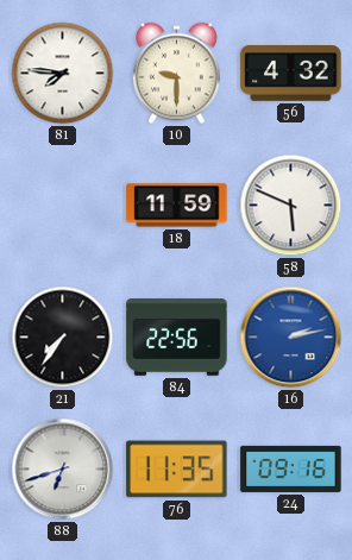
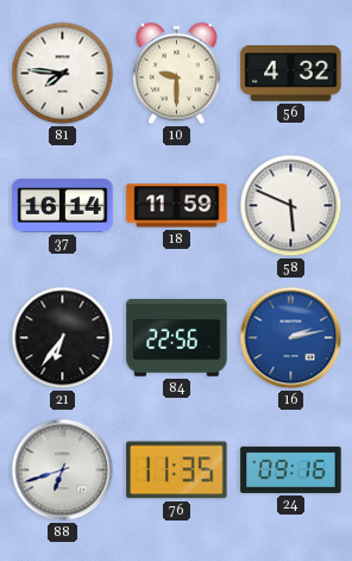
37: none -> 16:14 (63, 205)
21: 7:36 -> 6:36 (63, 338)
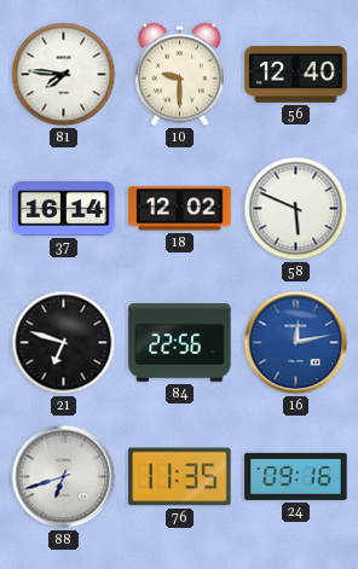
56: 4:32 -> 12:40 (296, 75)
18: 11:59 -> 12:02 (180, 209)
21: 6:36 -> 6:48 (64, 343)
16: 2:13 -> 12:13 (296, 343)
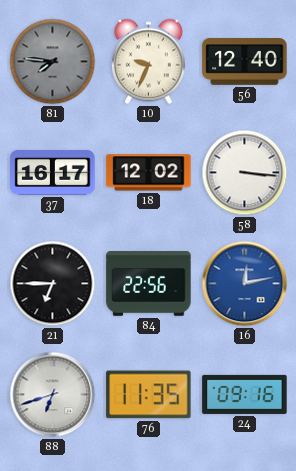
81 dial: white -> grey (53, 62)
10: 9:30 -> 9:34 (149, 62)
37: 16:14 -> 16:17 (53, 172)
58: 5:49 -> 3:16 (245, 173)
21: 6:48 -> 6:45 (53, 284)
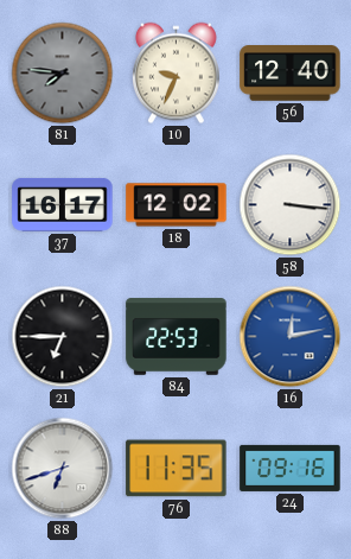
84: 22:56 -> 22:53 (177, 337)
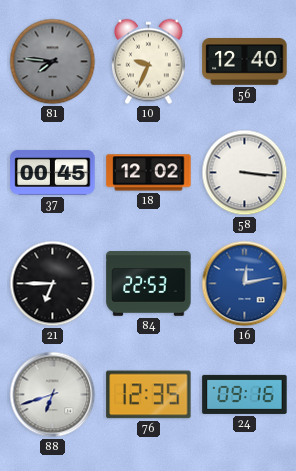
37: 16:17 -> 00:45 (53, 172)
76: 11:35 -> 12:35 (149, 395)
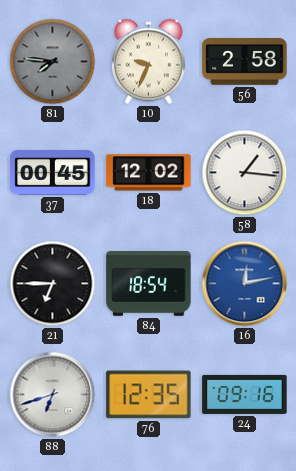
56: 12:40 -> 2:58 (245, 62)
58: 3:16 -> 1:16 (245, 173)
84: 22:53 -> 18:54 (149, 284)
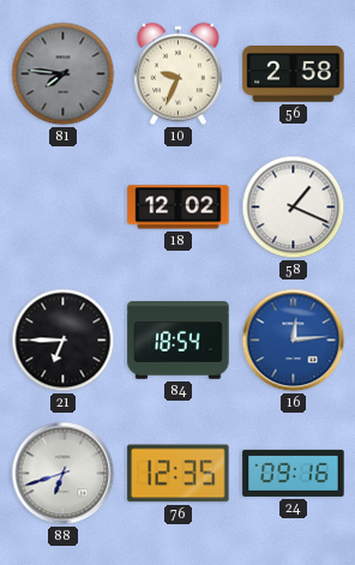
37: 00:45 -> none (53, 172)
58: 1:16 -> 1:19 (294, 208)
16: 12:13 -> 12:14 (294, 341)
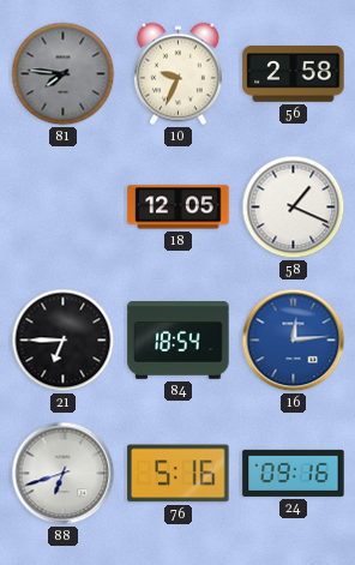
18: 12:02 -> 12:05 (179, 208)
76: 12:35 -> 5:16 (179, 474)
